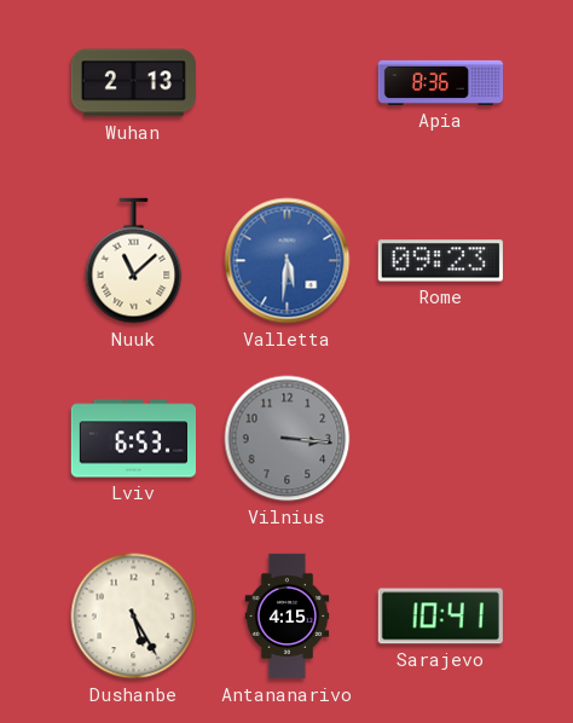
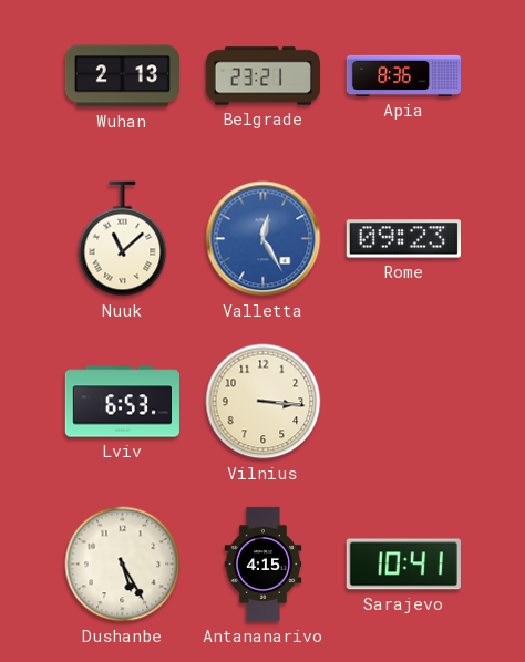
Belgrade: none -> 23:21 (262, 76)
Valletta: 5:31 -> 12:25 (264, 239)
Vilnius dial: grey -> cream (264, 402)
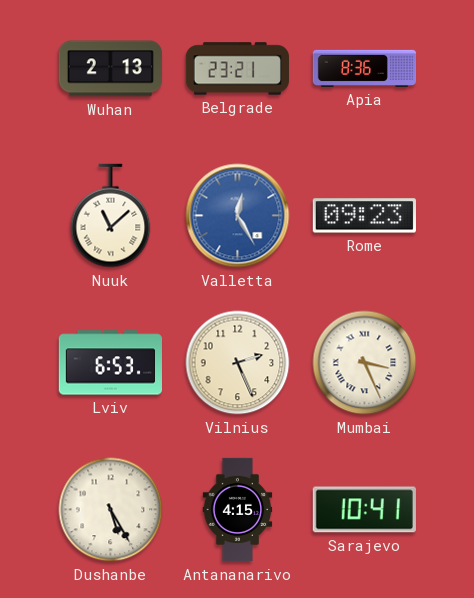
Vilnius: 3:16 -> 2:26 (238, 363)
Mumbai: none -> 3:26 (365, 363)
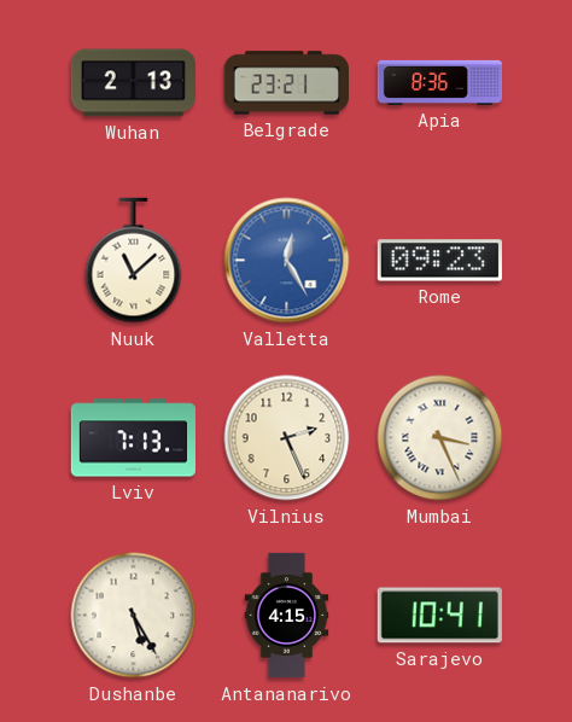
Lviv: 6:53 -> 7:13 (133, 438)
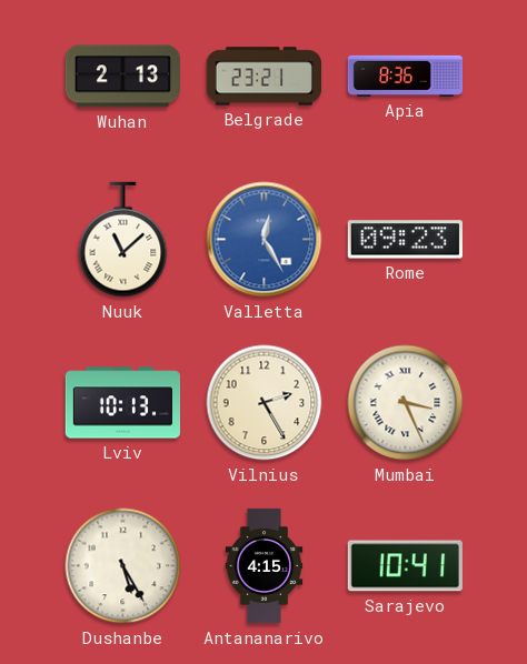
Lviv: 7:13 -> 10:13 (122, 403)
Vilnius: 2:26 -> 2:25 (265, 403)
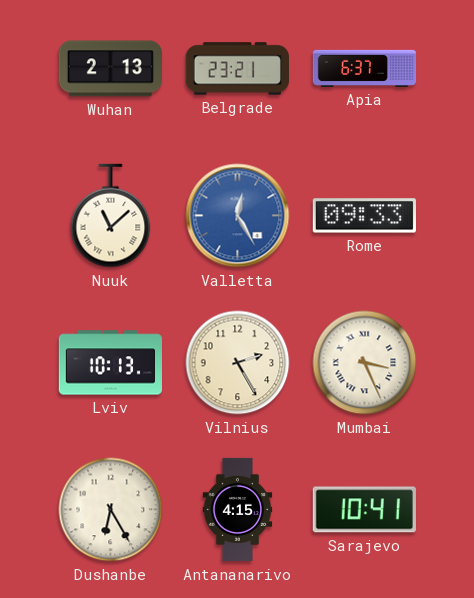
Apia: 8:36 -> 6:37 (365, 68)
Rome: 09:23 -> 09:33 (364, 216)
Dushanbe: 5:25 -> 6:25 (111, 510)
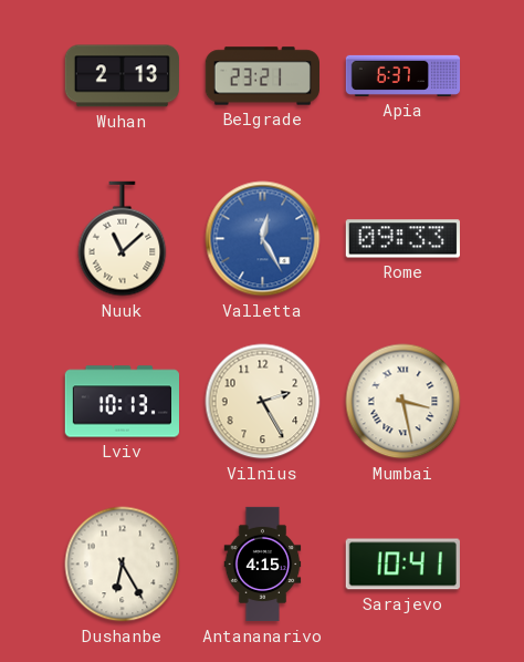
Mumbai: 3:26 -> 3:28 (404, 402)
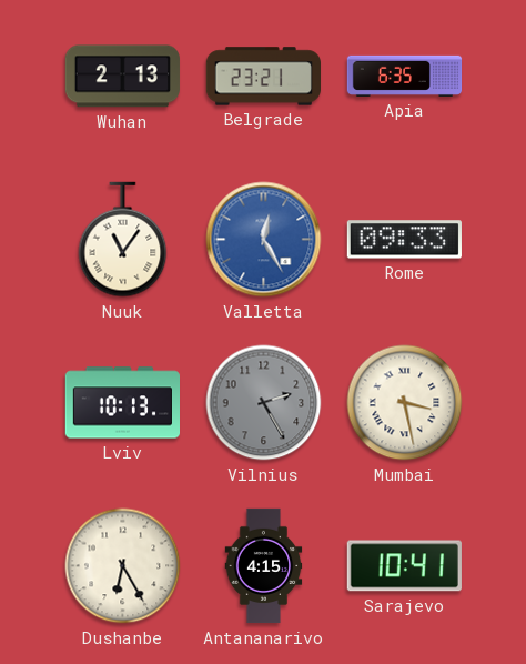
Apia: 6:37 -> 6:35 (405, 76)
Nuuk: 11:08 -> 11:06 (123, 240)
Vilnius dial: cream -> grey (264, 403)
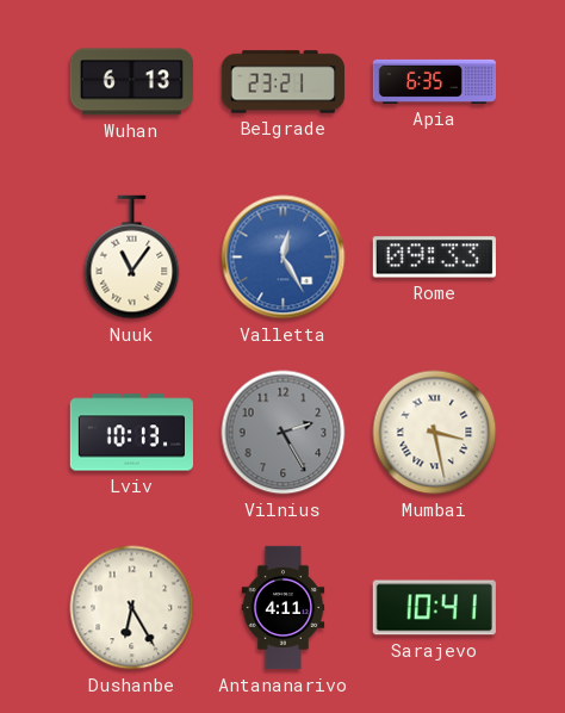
Wuhan: 2:13 -> 6:13 (131, 82)
Antananarivo: 4:15 -> 4:11 (284, 608)
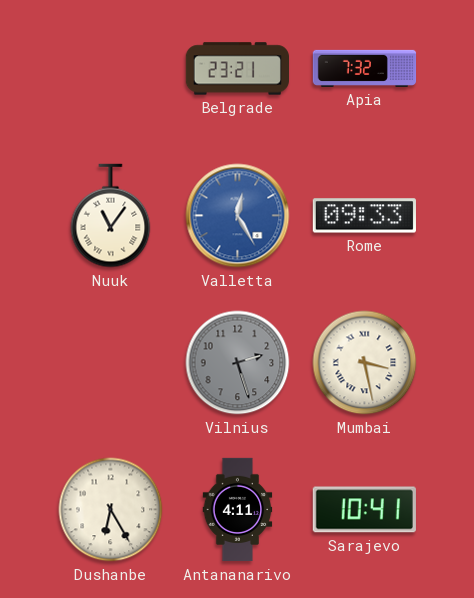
Wuhan: 6:13 -> none (131, 82)
Apia: 6:35 -> 7:32 (365, 68)
Lviv: 10:13 -> none (131, 433)
Vilnius: 2:25 -> 2:27 (238, 363)
